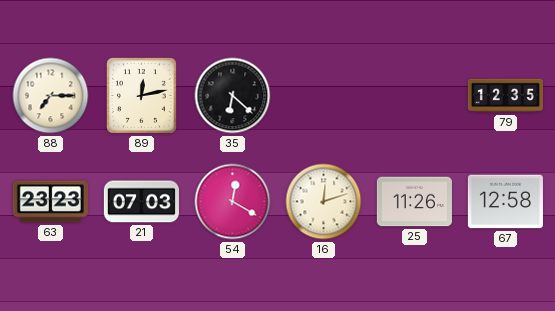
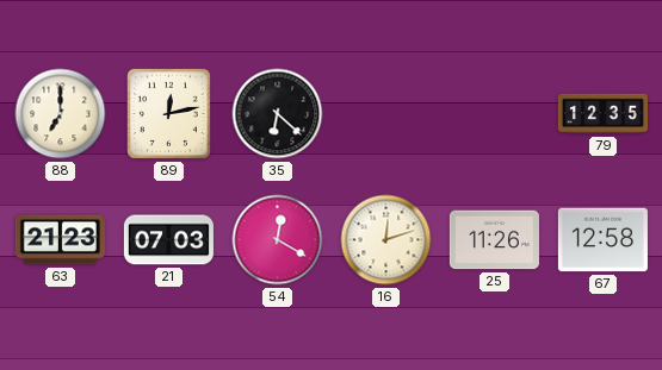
88: 7:15 -> 7:00 (61, 114)
63: 23:23 -> 21:23 (60, 240)
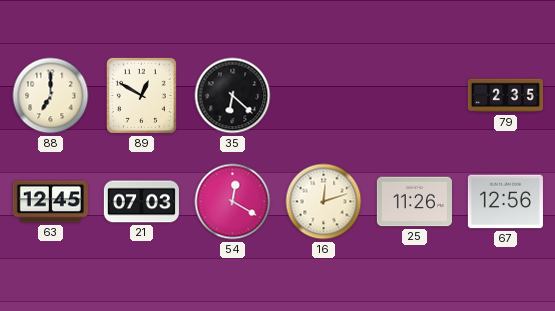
89: 12:13 -> 12:50 (141, 95)
79: 12:35 -> 2:35 (505, 96)
63: 21:23 -> 12:45 (50, 202)
67: 12:58 -> 12:56 (505, 202)
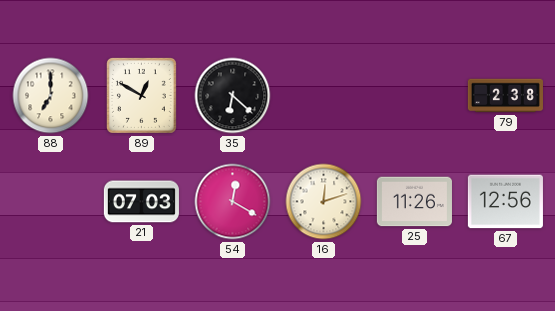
79: 2:35 -> 2:38 (505, 96)
63: 12:45 -> none (50, 202)
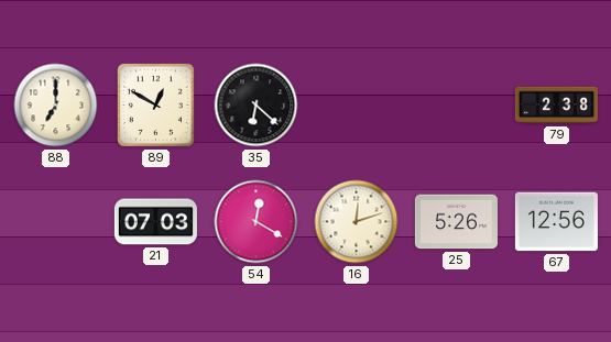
25: 11:26 -> 5:26 (456, 222)
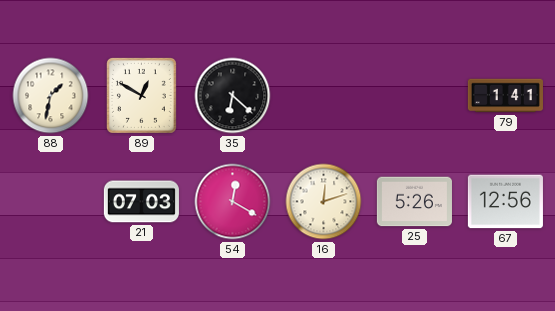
88: 7:00 -> 1:32 (51, 96)
79: 2:38 -> 1:41 (505, 96)
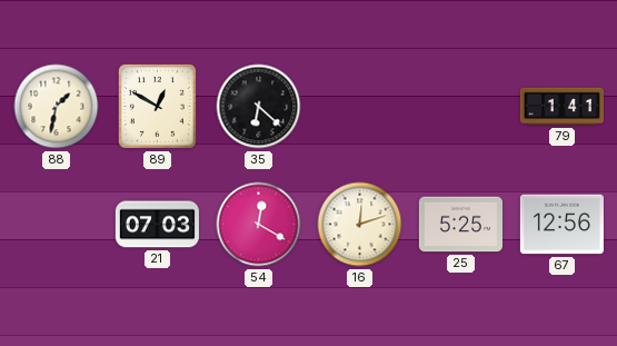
25: 5:26 -> 5:25 (460, 225)
